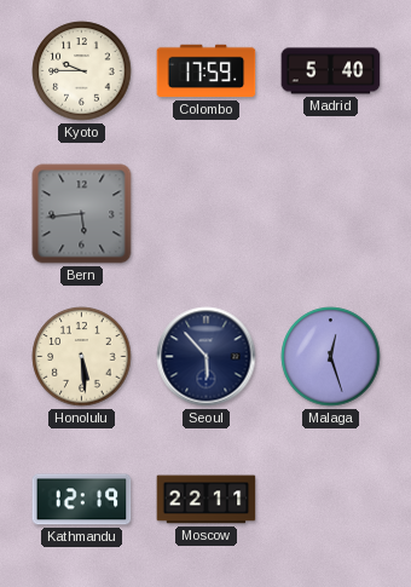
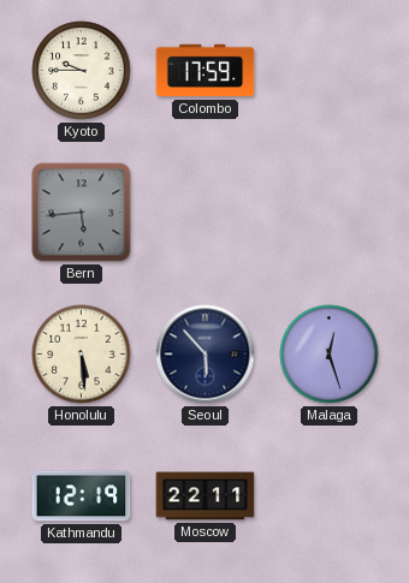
Madrid: 5:40 -> none (331, 71)
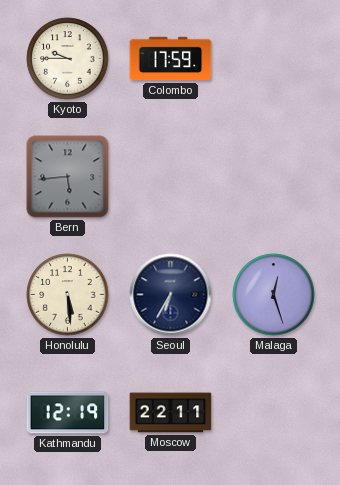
Seoul: 5:53 -> 6:35 (171, 295)
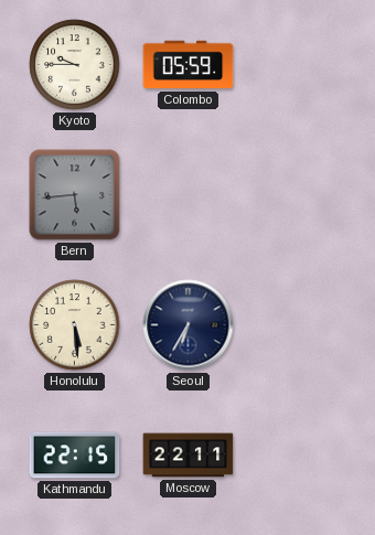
Colombo: 17:59 -> 05:59 (189, 65)
Malaga: 12:27 -> none (274, 295)
Kathmandu: 12:19 -> 22:15 (75, 456)
